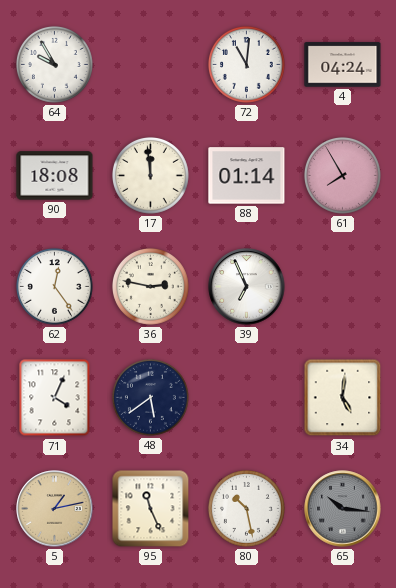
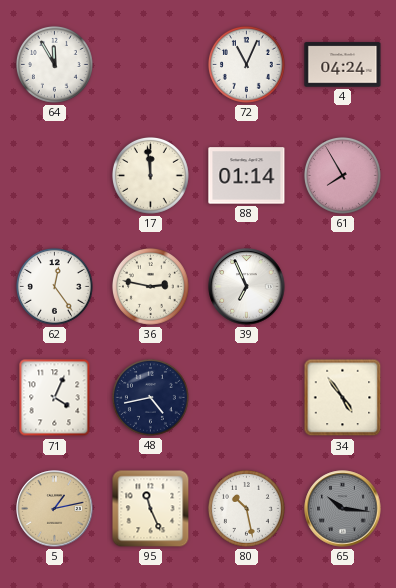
64: 9:55 -> 11:55 (54, 64)
72: 11:01 -> 11:04 (246, 64)
90: 18:08 -> none (55, 176)
48: 5:39 -> 4:43 (150, 397)
34: 5:01 -> 4:54 (343, 398)
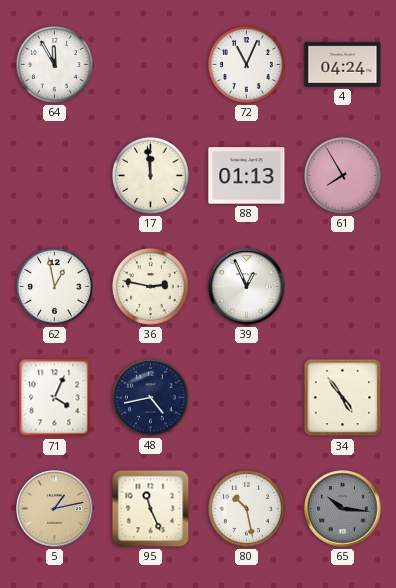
88: 01:14 -> 01:13 (247, 176)
62: 12:24 -> 12:58 (54, 286)
39: 6:56 -> 12:56 (247, 287)
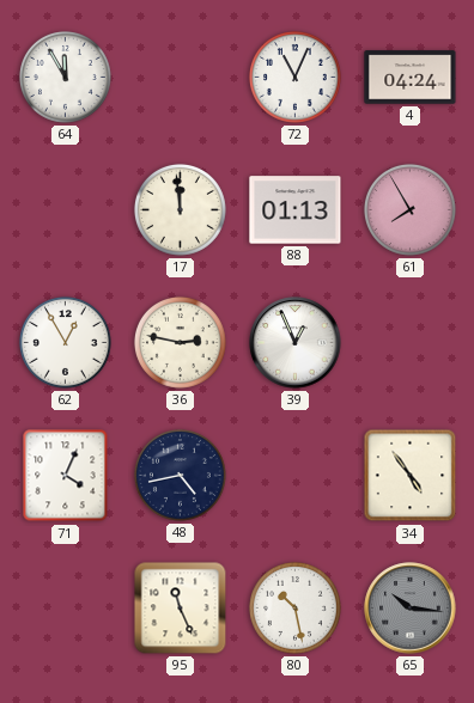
62: 12:58 -> 12:55 (65, 342)
5: 1:13 -> none (55, 509)
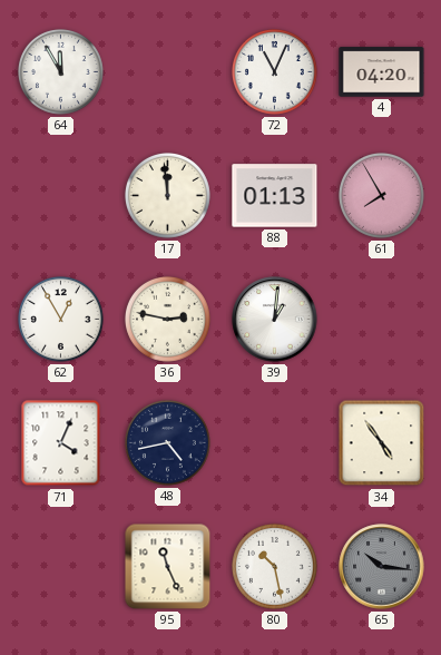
4: 04:24 -> 04:20 (382, 72)
39: 12:56 -> 1:01 (275, 320)
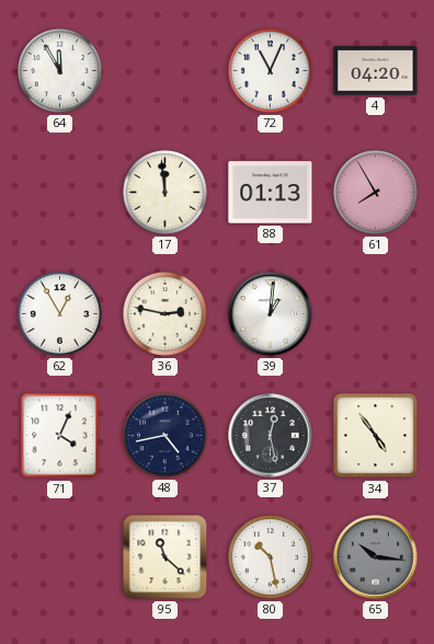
37: none -> 12:28 (271, 436)
95: 11:26 -> 11:22 (165, 557)
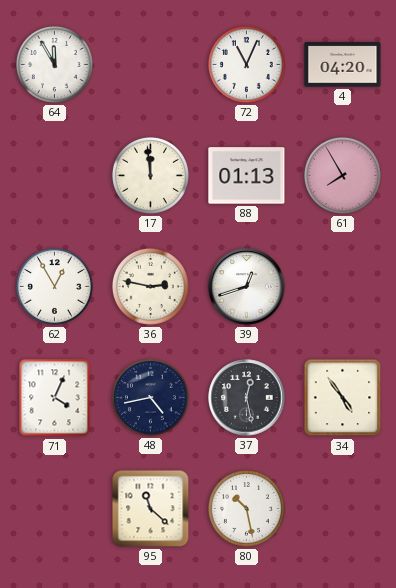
39: 1:01 -> 12:42 (247, 287)
65: 10:16 -> none (376, 557)
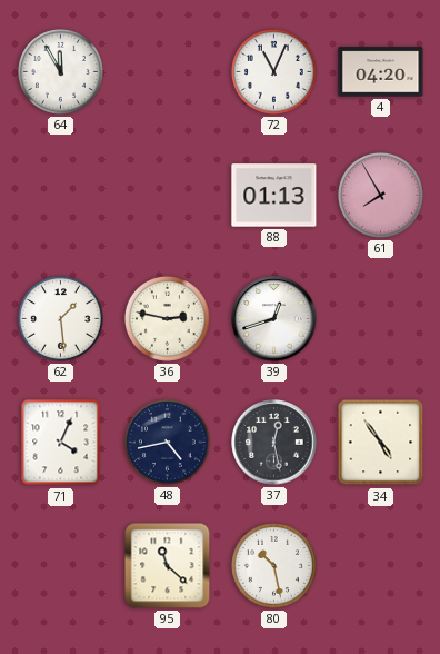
17: 11:59 -> none (150, 175)
62: 12:55 -> 1:29 (60, 318)
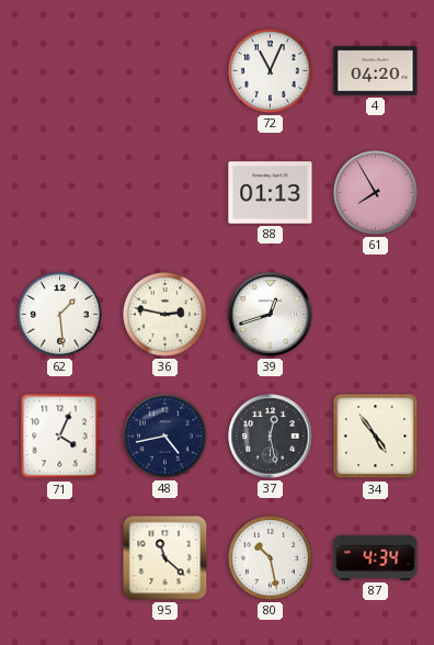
64: 11:55 -> none (60, 71)
87: none -> 4:34 (376, 557)
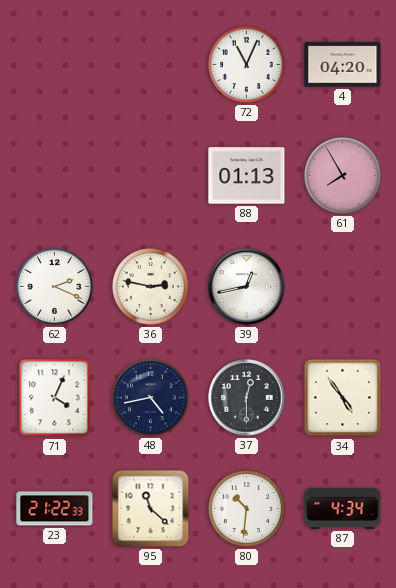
62: 1:29 -> 2:19 (54, 286)
39: 12:42 -> 12:43 (247, 287)
37: 12:28 -> 12:30 (247, 398)
23: none -> 21:22 (55, 509)
80: 10:28 -> 10:31 (246, 508)
